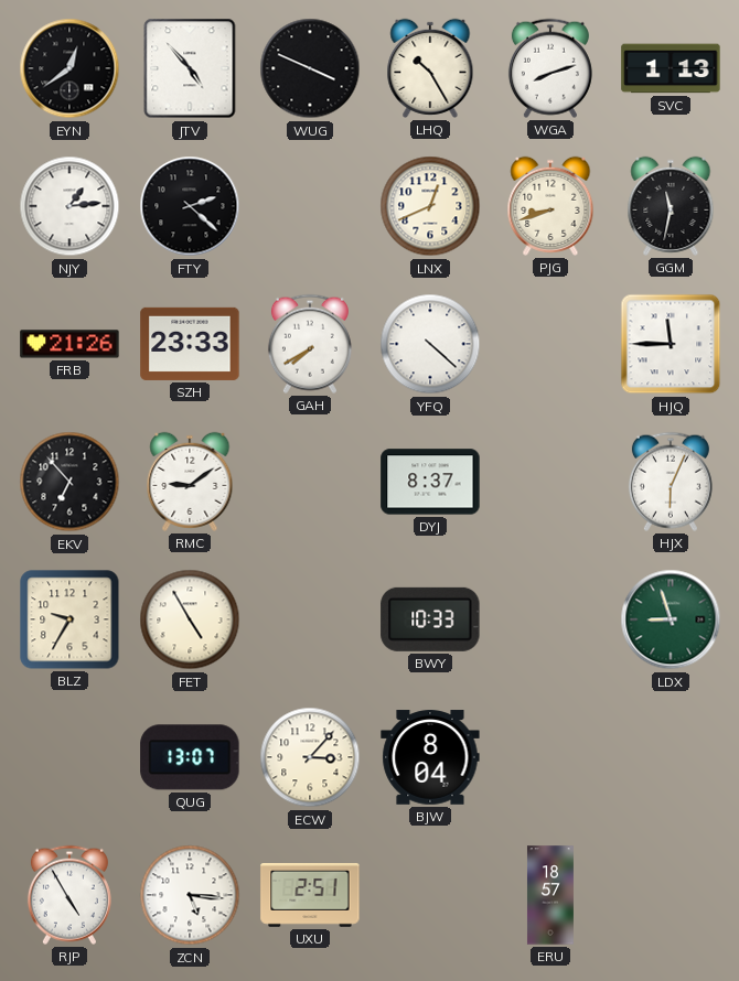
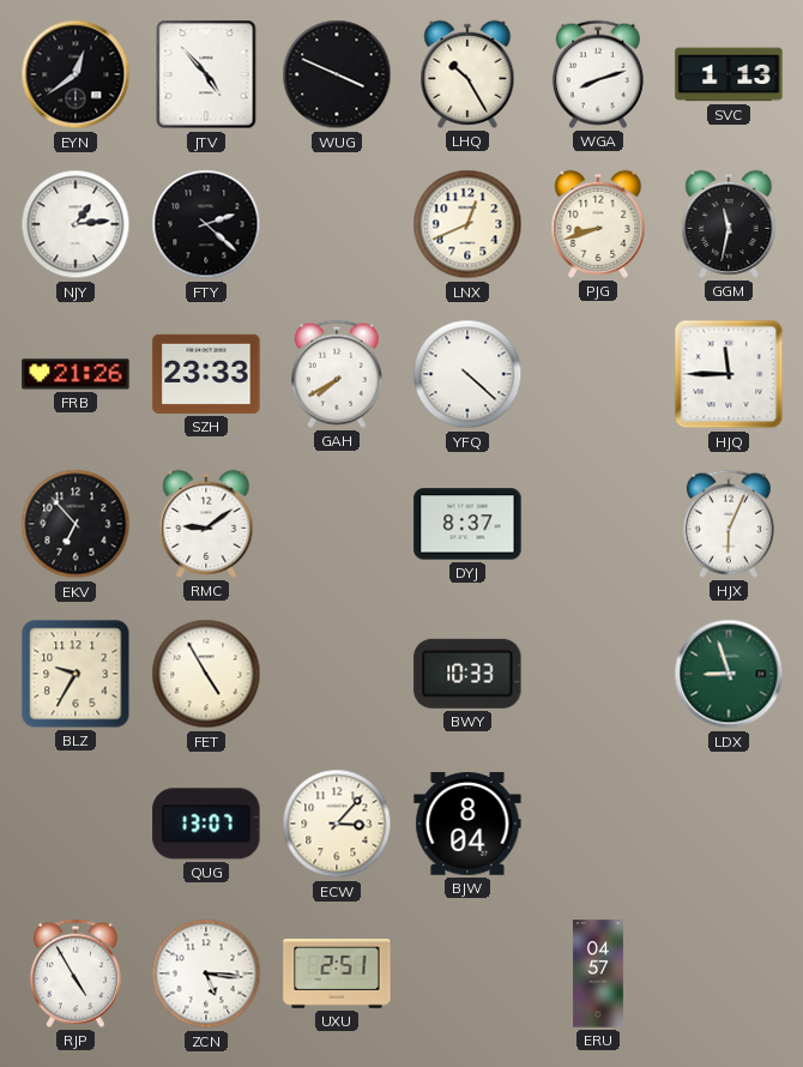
ERU: 18:57 -> 04:57 (598, 973)
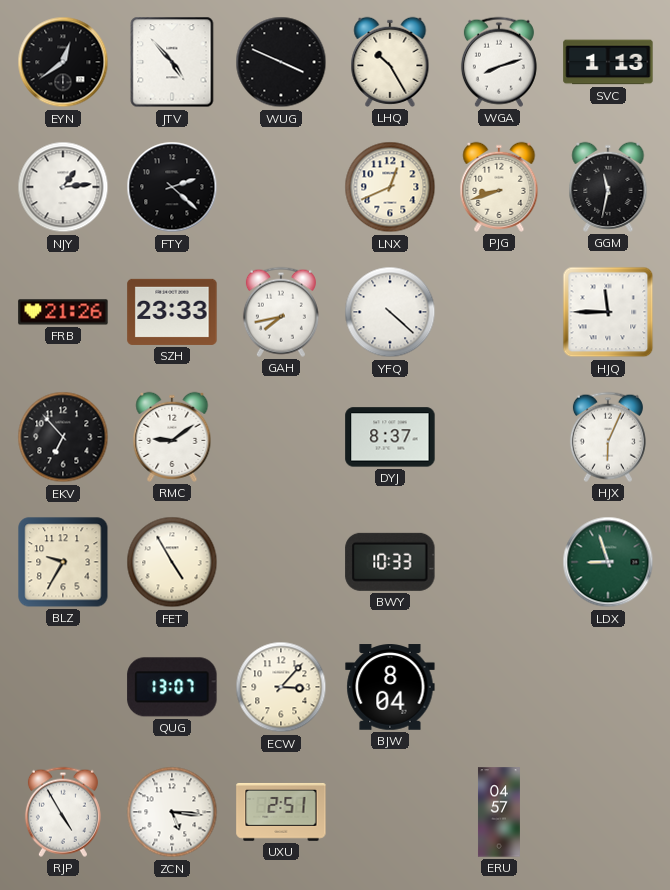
GAH: 7:40 -> 7:43 (281, 312)
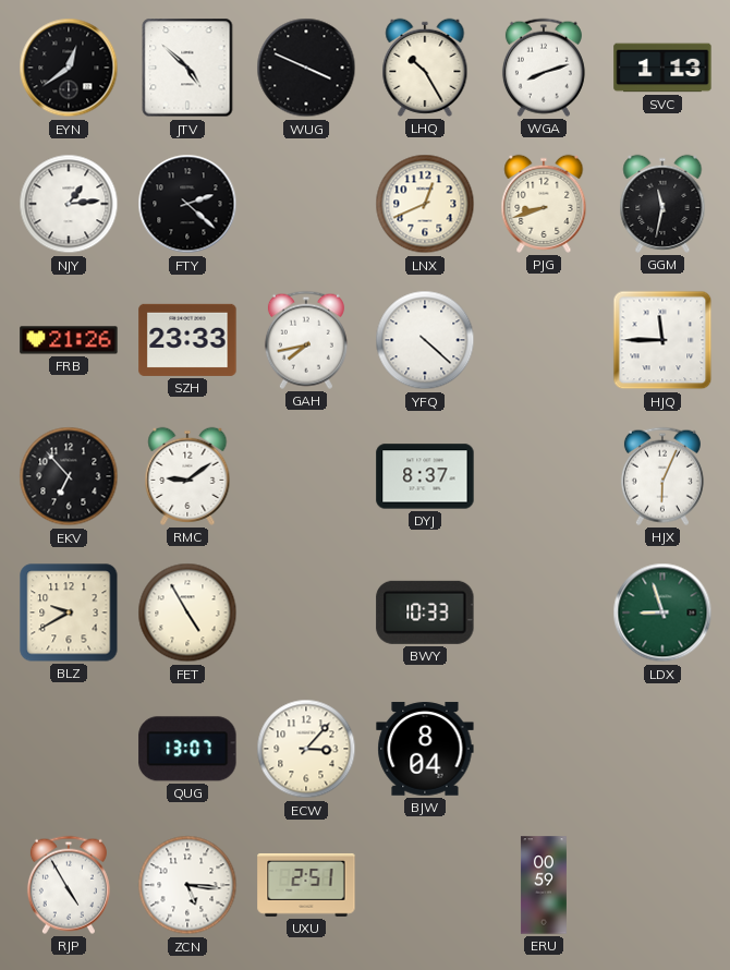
JTV: 4:53 -> 4:52 (187, 68)
BLZ: 9:35 -> 9:40 (69, 613)
ERU: 04:57 -> 00:59 (544, 885)
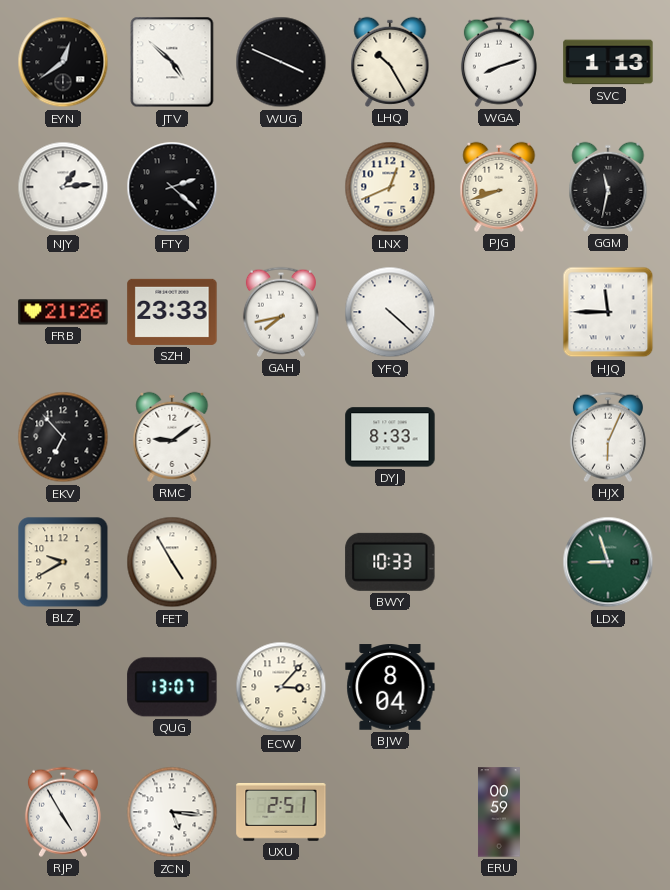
DYJ: 8:37 -> 8:33 (390, 437)
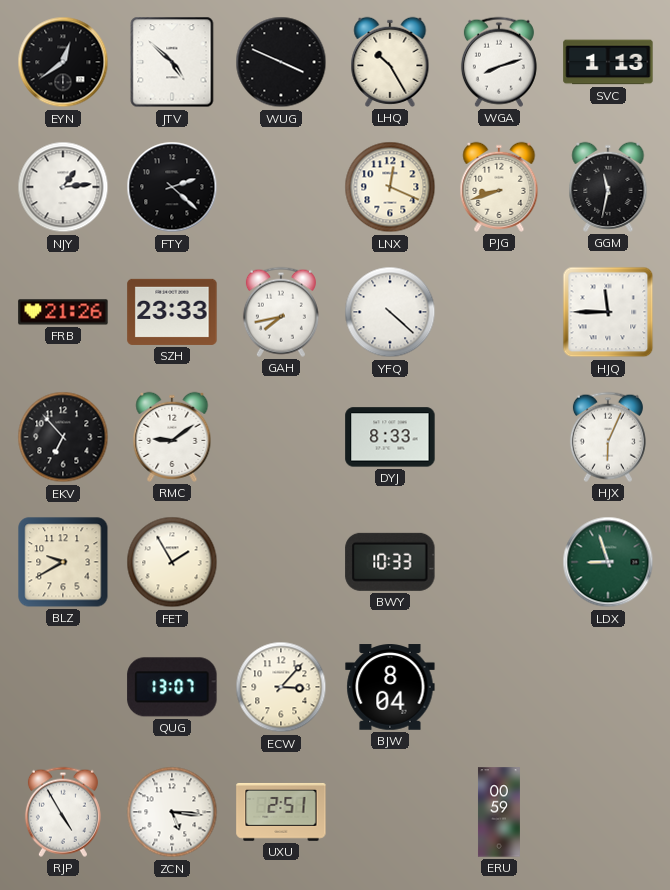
LNX: 12:41 -> 12:19 (390, 187)
FET: 4:55 -> 1:55 (172, 562)
